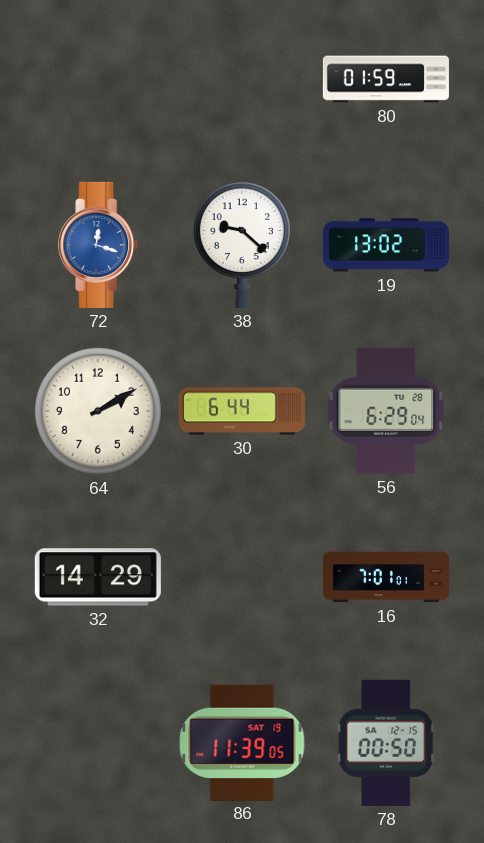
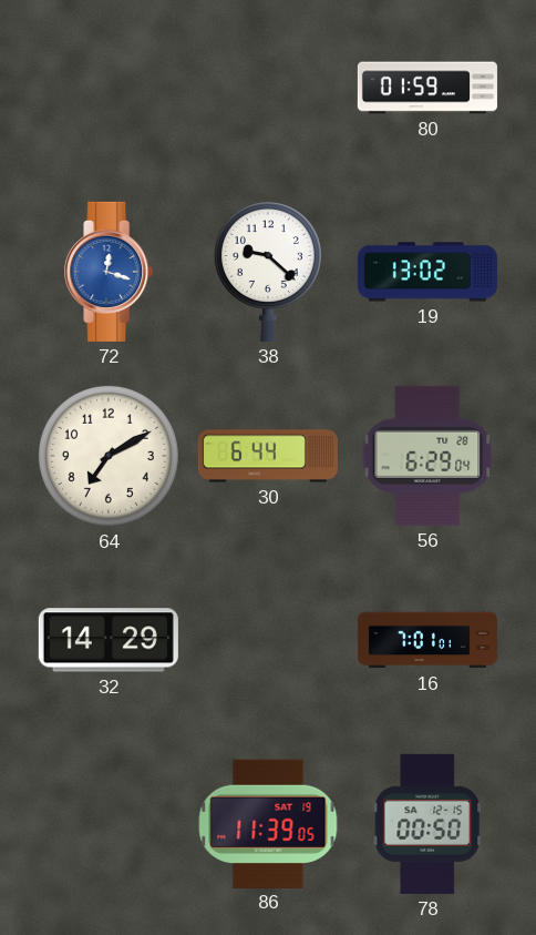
64: 2:10 -> 7:10 (109, 456)
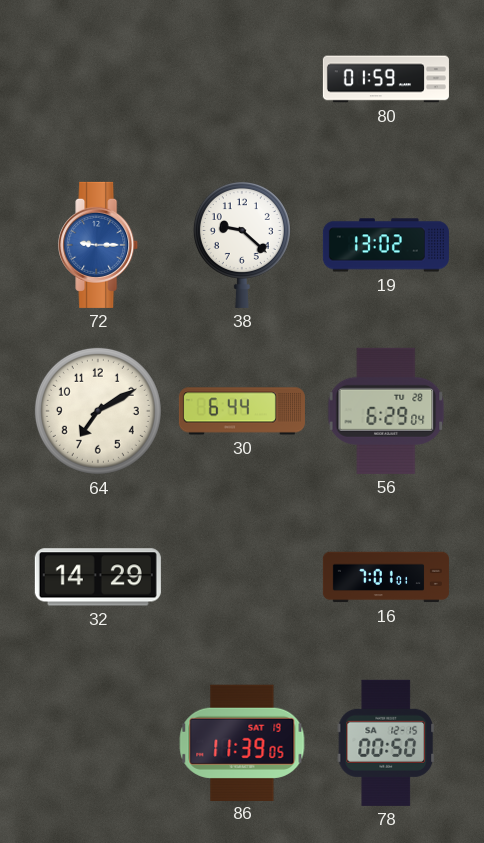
72: 12:18 -> 9:15 (99, 245)
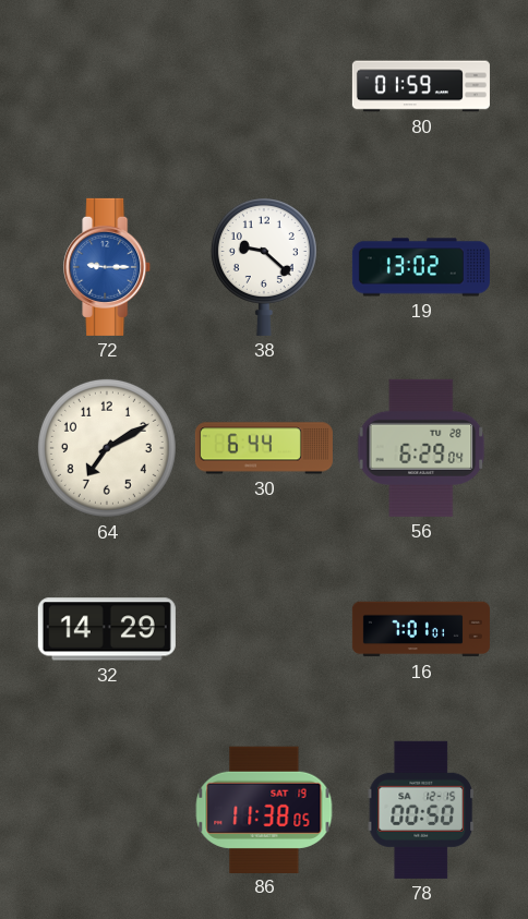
86: 11:39 -> 11:38 (264, 809)
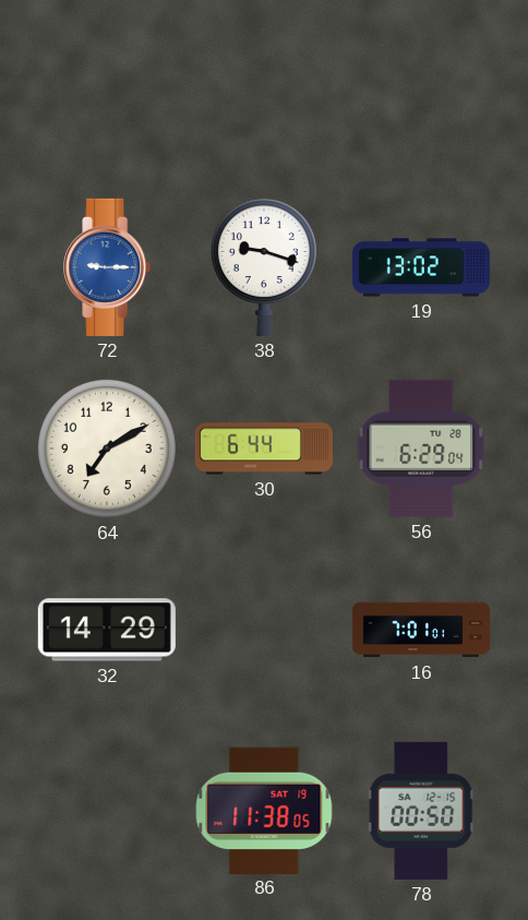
80: 01:59 -> none (421, 86)
38: 9:22 -> 9:18 (264, 267)
